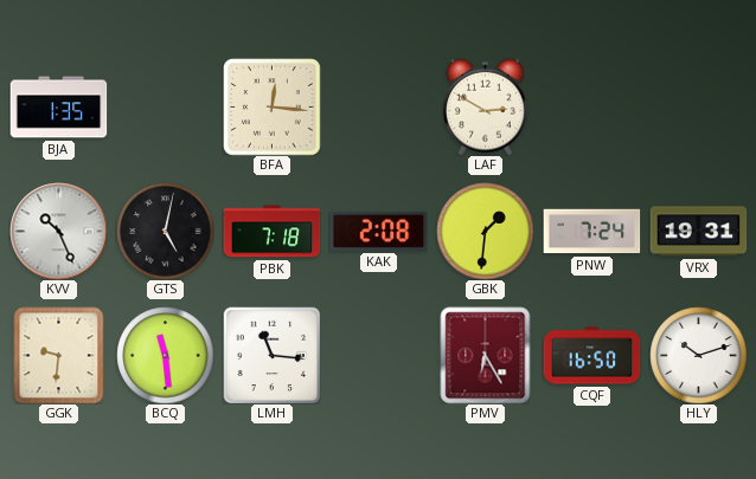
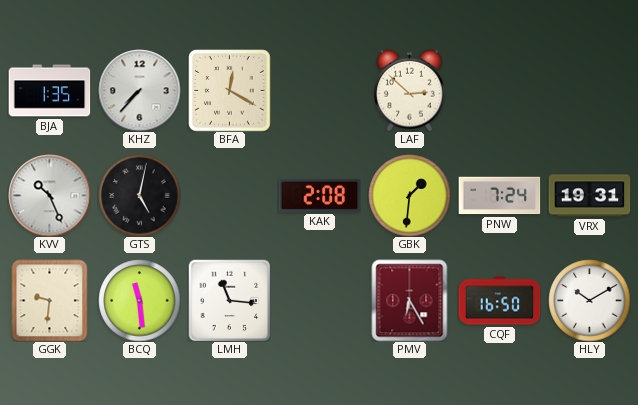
KHZ: none -> 7:37 (139, 90)
BFA: 12:16 -> 12:20 (229, 90)
LAF: 2:50 -> 2:52 (410, 90)
PBK: 7:18 -> none (271, 232)
HLY: 10:12 -> 10:10 (589, 300)
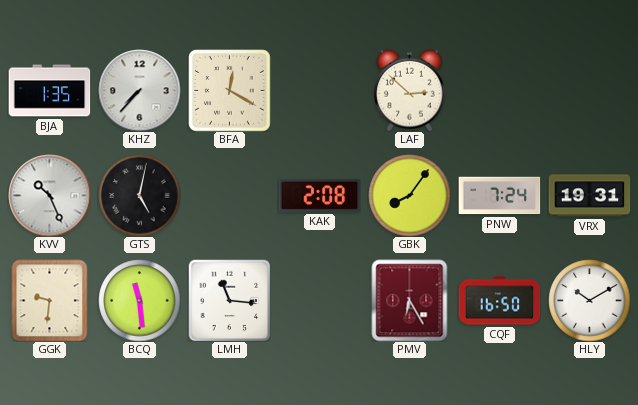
GBK: 1:31 -> 8:06 (409, 195)
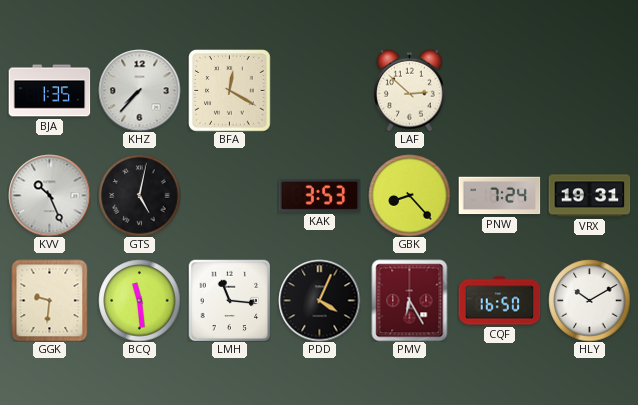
KAK: 2:08 -> 3:53 (319, 195)
GBK: 8:06 -> 8:23 (409, 195)
PDD: none -> 4:04 (319, 300)
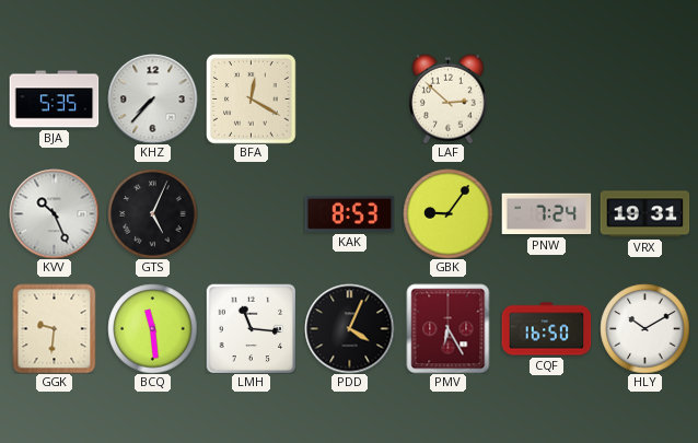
BJA: 1:35 -> 5:35 (54, 100)
GTS: 5:02 -> 5:04 (152, 213)
KAK: 3:53 -> 8:53 (349, 213)
GBK: 8:23 -> 9:06 (447, 213)
